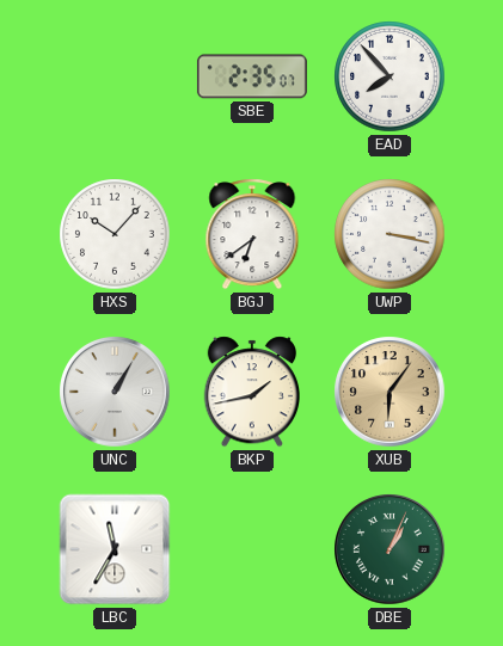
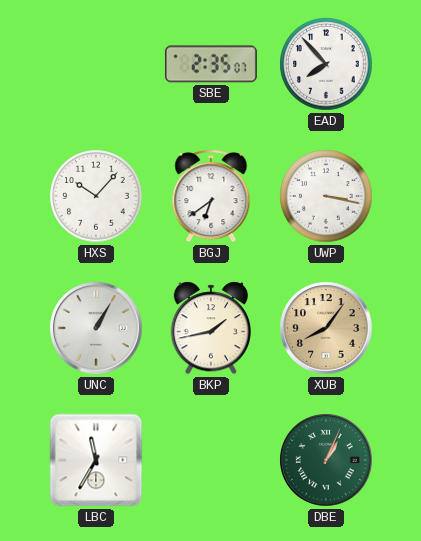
XUB: 6:06 -> 8:06 (326, 328)
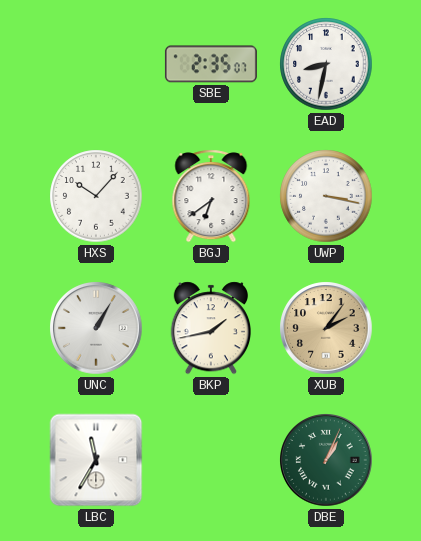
EAD: 7:53 -> 8:32 (326, 64)
XUB: 8:06 -> 2:06 (326, 328)
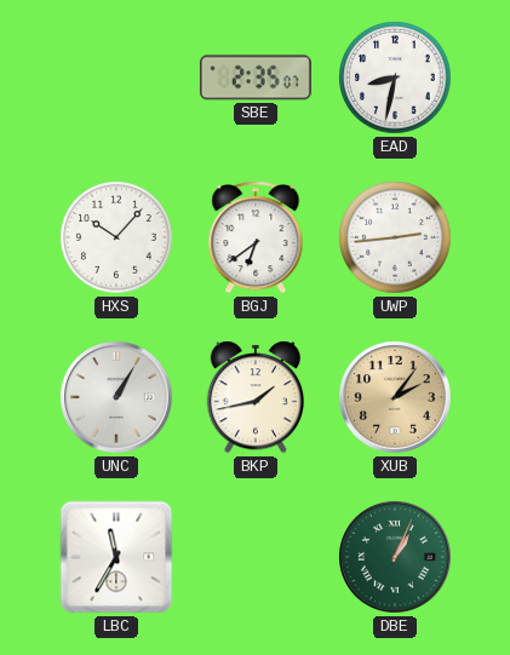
UWP: 3:17 -> 2:44 (395, 237)
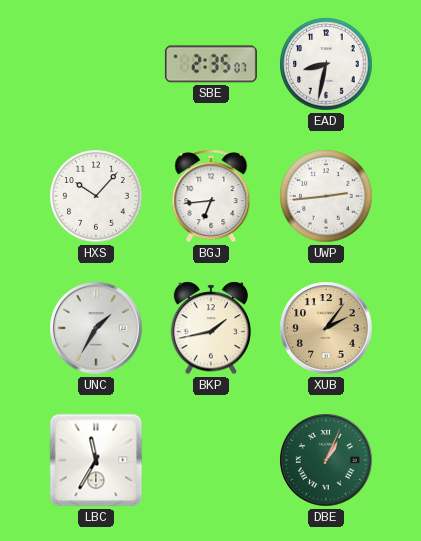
BGJ: 6:39 -> 6:44 (211, 196)
UNC: 1:05 -> 1:35 (96, 328)
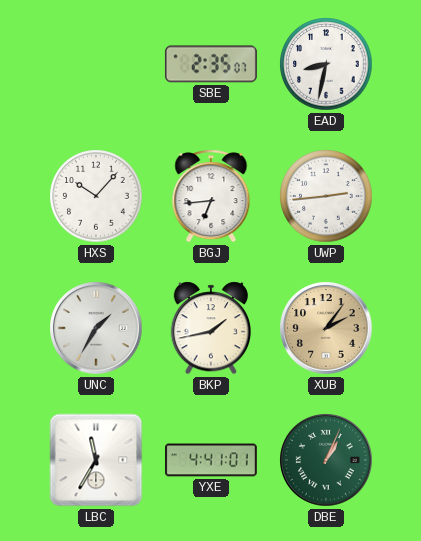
YXE: none -> 4:41 (211, 460)
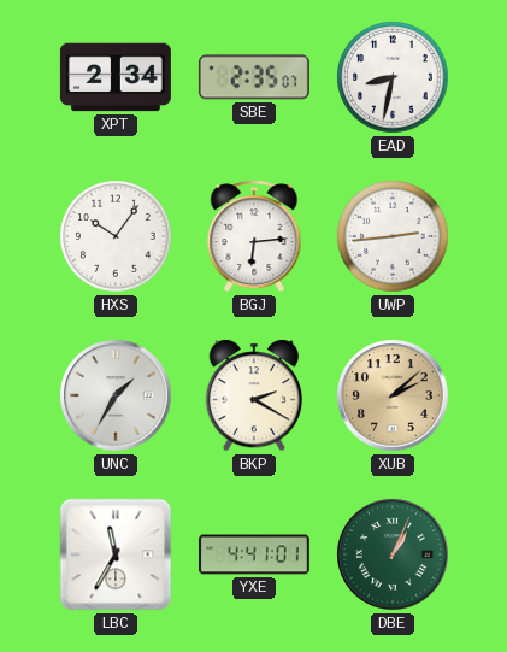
XPT: none -> 2:34 (116, 77)
HXS: 10:07 -> 10:06 (116, 236)
BGJ: 6:44 -> 6:14 (254, 236)
BKP: 1:43 -> 2:20 (253, 395)
XUB: 2:06 -> 2:08 (393, 395)
